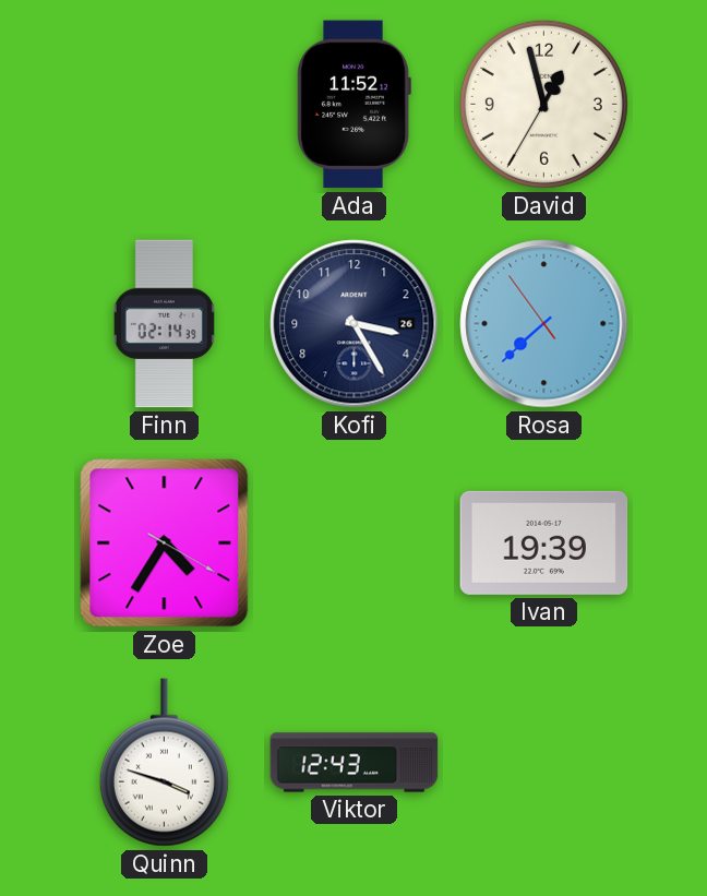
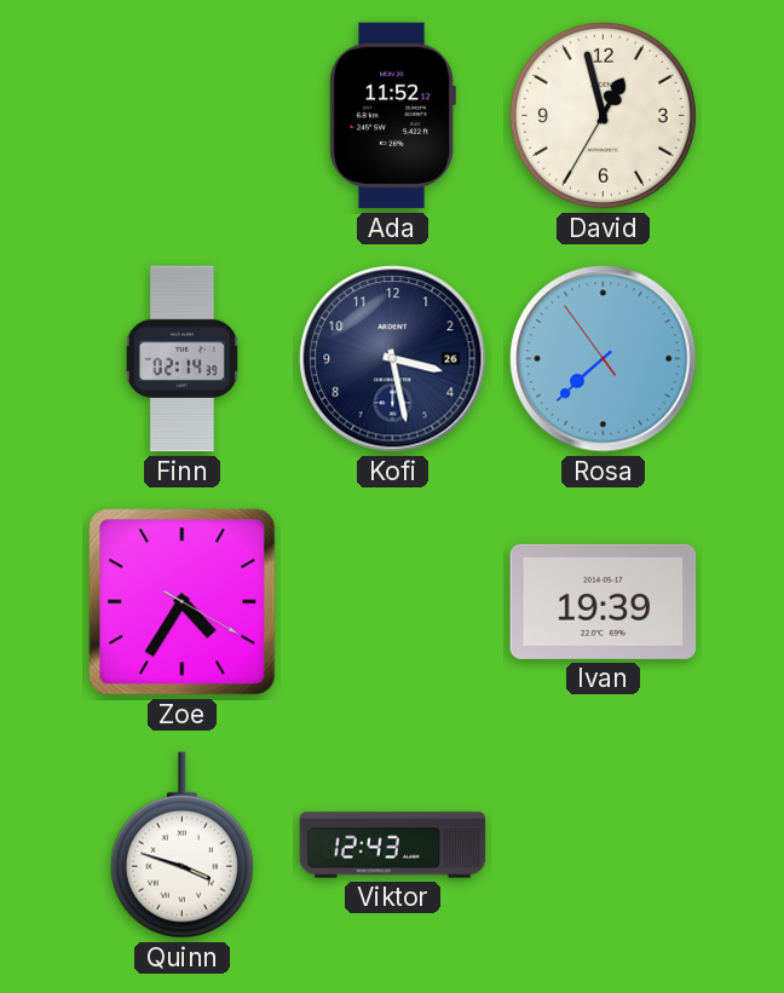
Kofi: 3:25 -> 3:28 (393, 359)
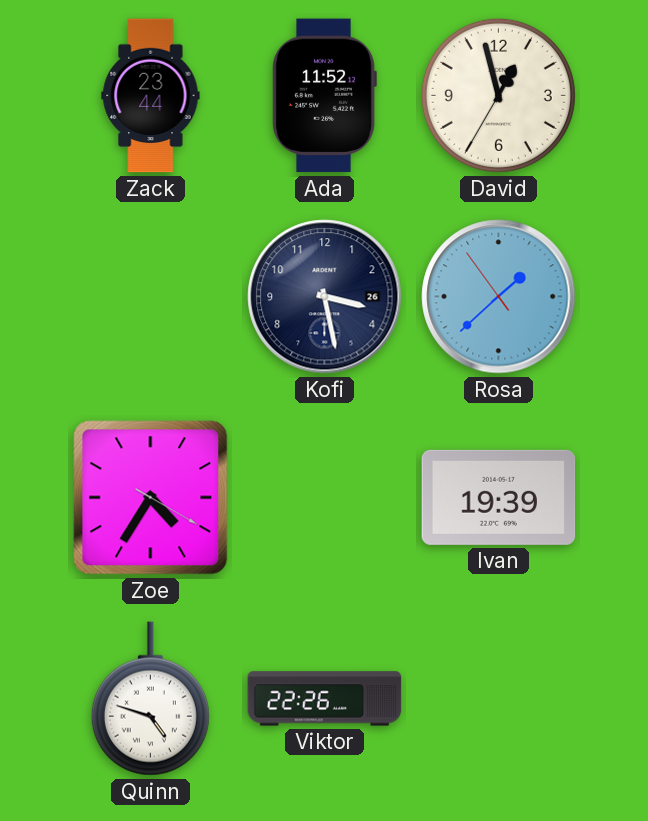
Zack: none -> 23:44 (151, 96)
Finn: 02:14 -> none (181, 359)
Rosa: 7:37 -> 1:37 (499, 297)
Quinn: 3:48 -> 4:48 (150, 699)
Viktor: 12:43 -> 22:26 (325, 699)
